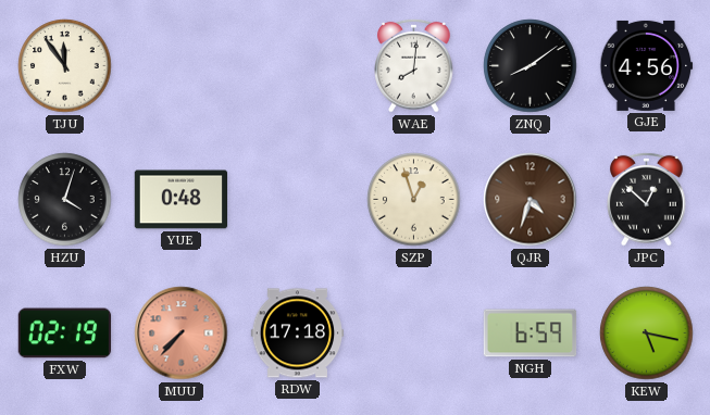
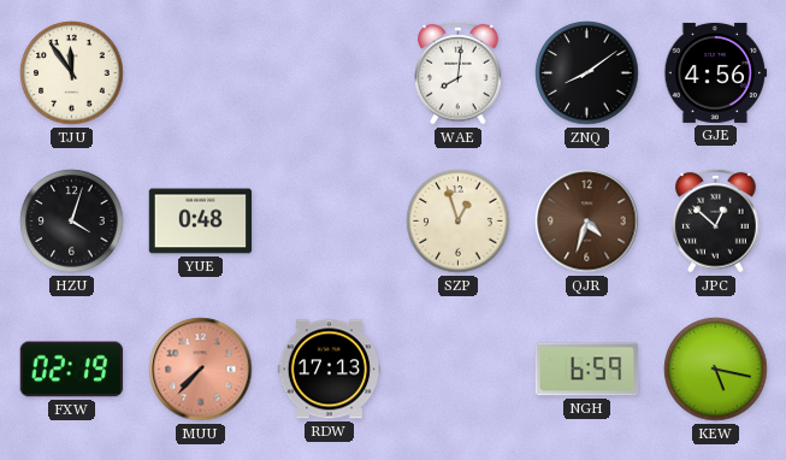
RDW: 17:18 -> 17:13 (330, 370)
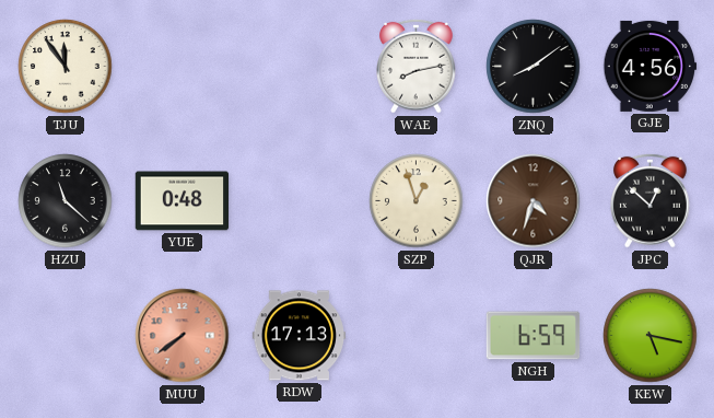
WAE: 8:01 -> 8:13 (417, 66)
HZU: 4:03 -> 11:22 (66, 201)
FXW: 02:19 -> none (72, 370)
MUU: 7:37 -> 7:39 (183, 336)
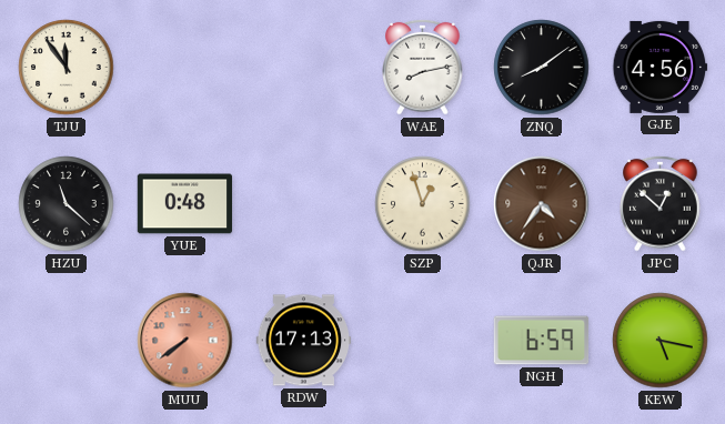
QJR: 4:33 -> 4:36 (542, 204)
